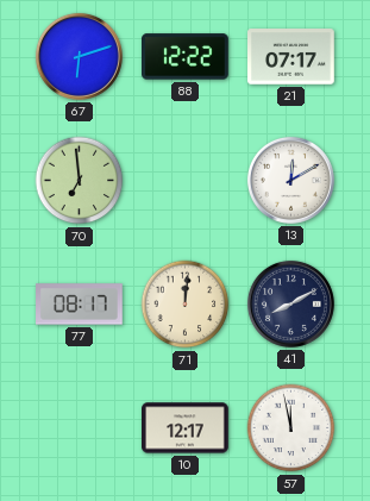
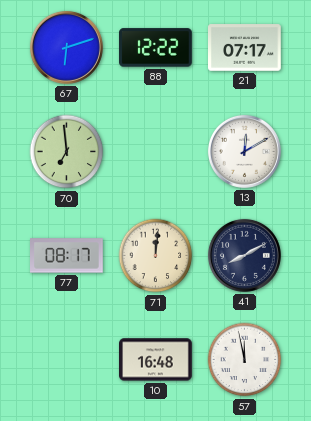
10: 12:17 -> 16:48 (156, 360)
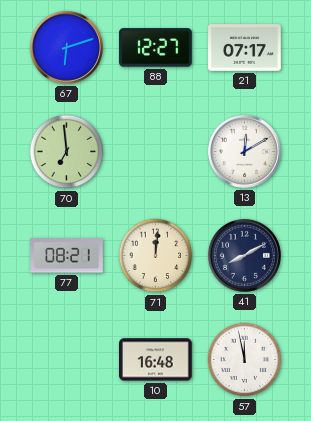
88: 12:22 -> 12:27 (156, 48)
77: 08:17 -> 08:21 (67, 256)
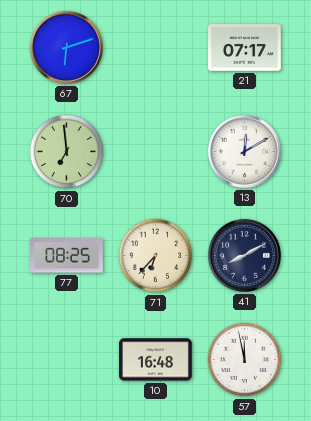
88: 12:27 -> none (156, 48)
77: 08:21 -> 08:25 (67, 256)
71: 12:01 -> 6:37 (156, 256)
